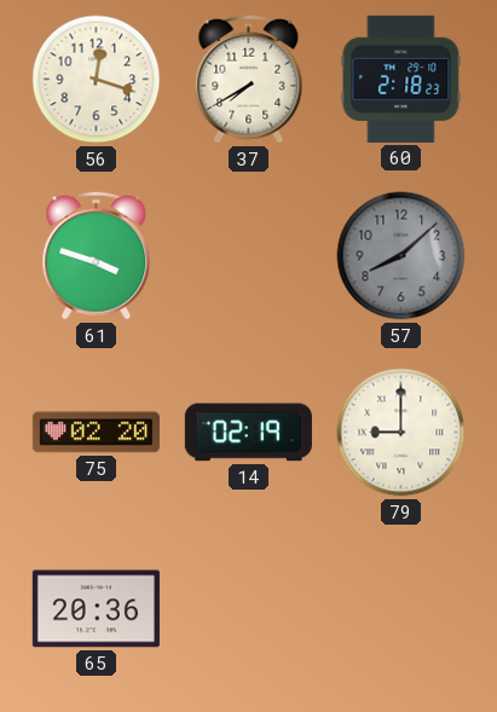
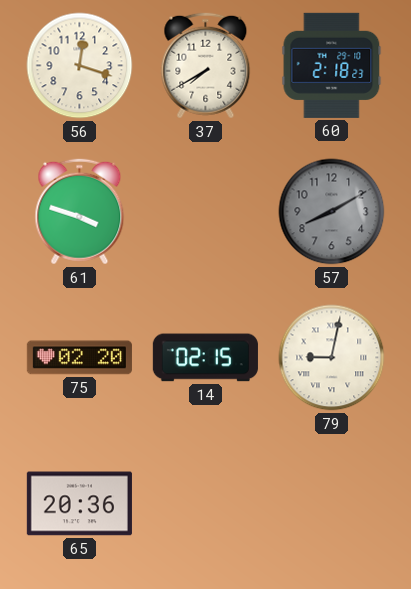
57: 8:08 -> 8:10 (332, 212)
14: 02:19 -> 02:15 (205, 358)
79: 9:00 -> 9:02 (332, 358)
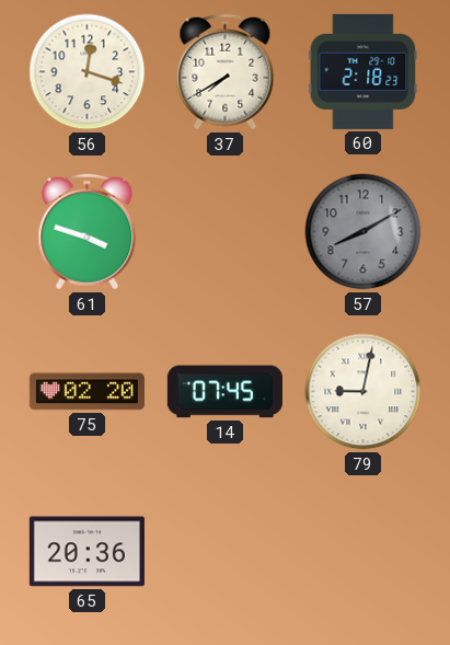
14: 02:15 -> 07:45 (224, 392)
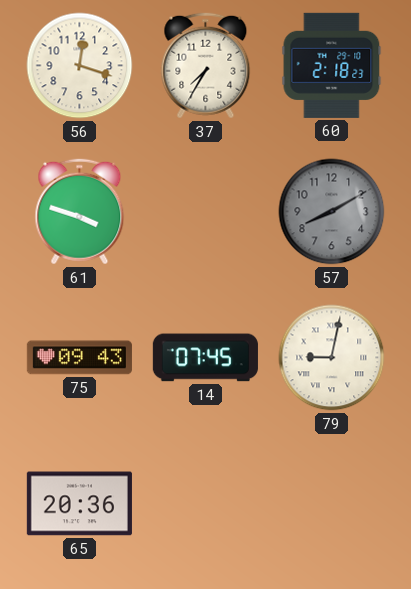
37: 7:40 -> 7:35 (206, 66)
75: 02:20 -> 09:43 (79, 358)
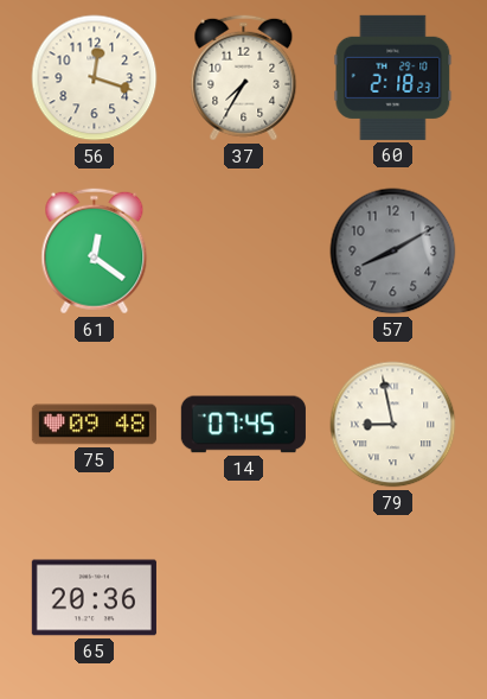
61: 3:48 -> 12:21 (95, 252)
75: 09:43 -> 09:48 (94, 425)
79: 9:02 -> 8:58 (393, 425)
